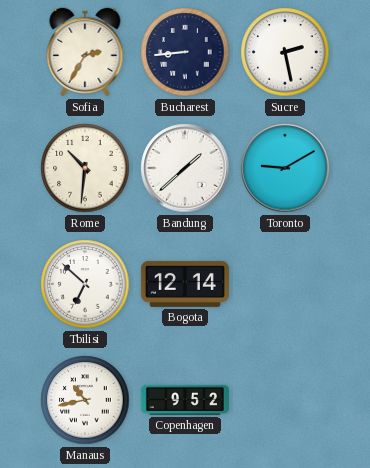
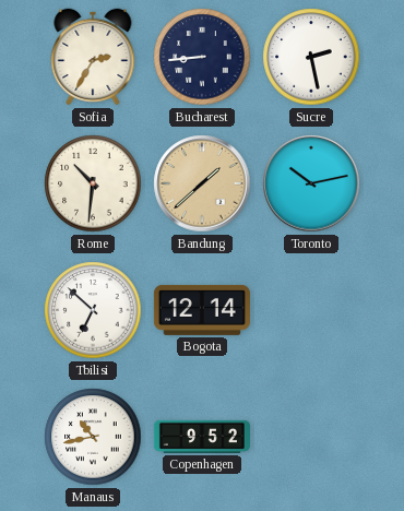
Bandung dial: white -> champagne (202, 183)
Toronto: 9:10 -> 10:13 (311, 183)
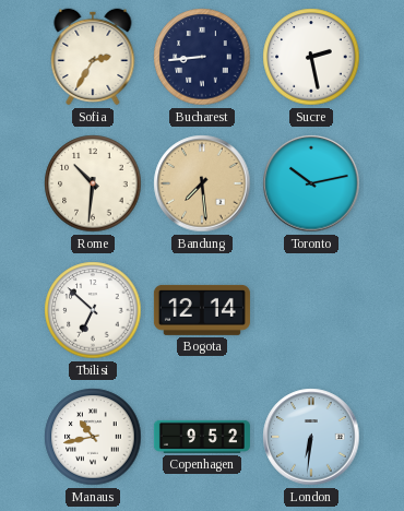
Bandung: 1:38 -> 7:29 (202, 183)
London: none -> 6:31 (311, 437)
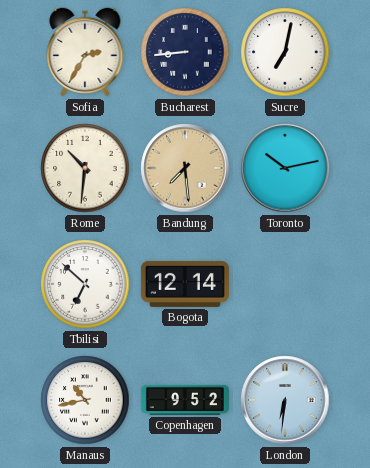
Sucre: 2:28 -> 7:02 (285, 52)
